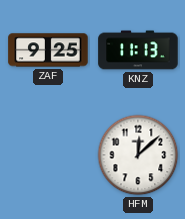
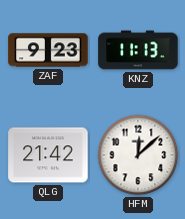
ZAF: 9:25 -> 9:23 (48, 50)
QLG: none -> 21:42 (48, 155)
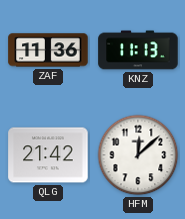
ZAF: 9:23 -> 11:36 (48, 50)
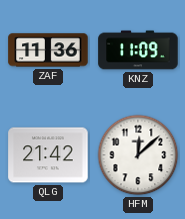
KNZ: 11:13 -> 11:09 (138, 50)
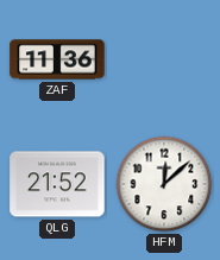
KNZ: 11:09 -> none (138, 50)
QLG: 21:42 -> 21:52 (57, 184)
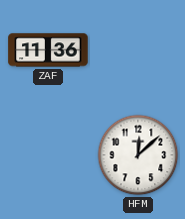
QLG: 21:52 -> none (57, 184)
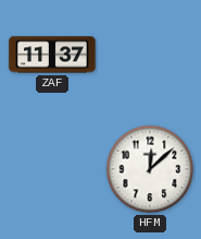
ZAF: 11:36 -> 11:37 (52, 55)
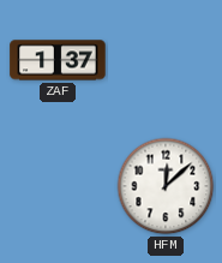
ZAF: 11:37 -> 1:37 (58, 60)
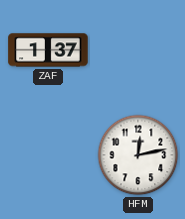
HFM: 12:08 -> 12:13 (138, 155)
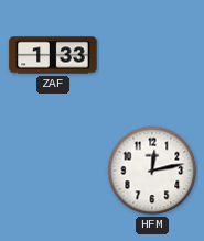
ZAF: 1:37 -> 1:33 (53, 55)
